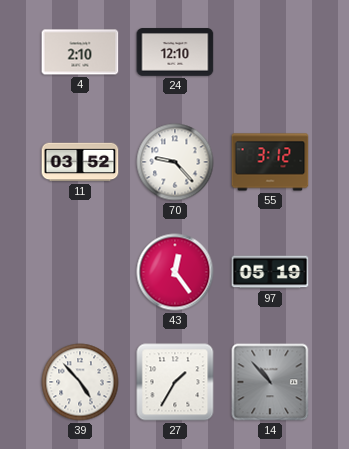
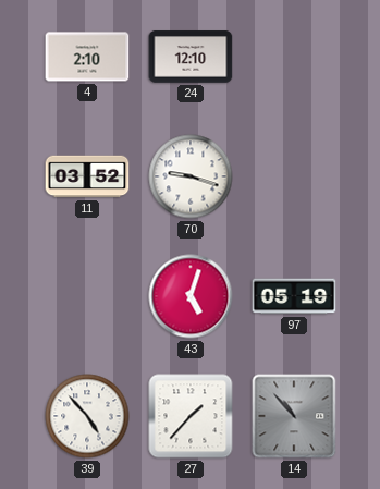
70: 9:23 -> 9:18 (191, 176)
55: 3:12 -> none (270, 162)
43: 12:24 -> 5:03 (191, 296)
27: 1:35 -> 1:37 (191, 416)
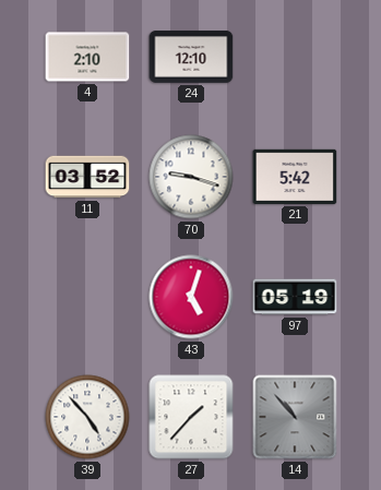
21: none -> 5:42 (295, 177)
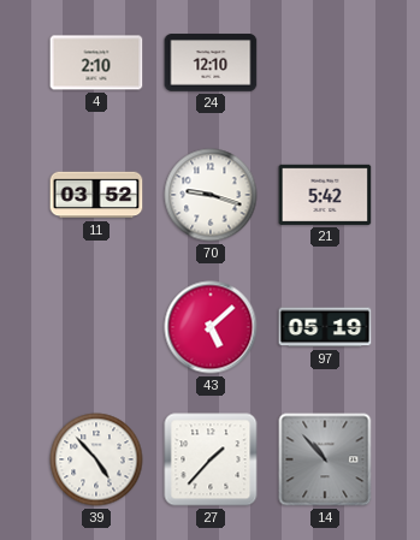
43: 5:03 -> 5:08 (211, 327)
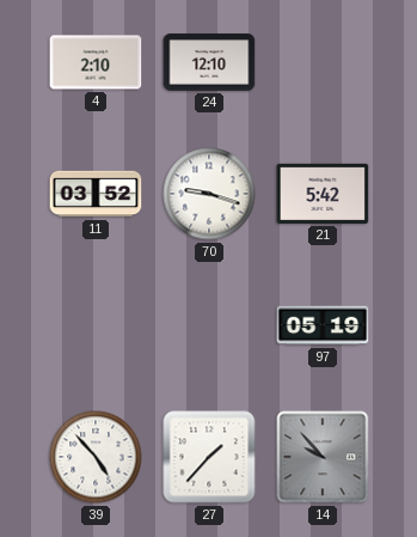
43: 5:08 -> none (211, 327)
14: 10:53 -> 9:53 (323, 457)
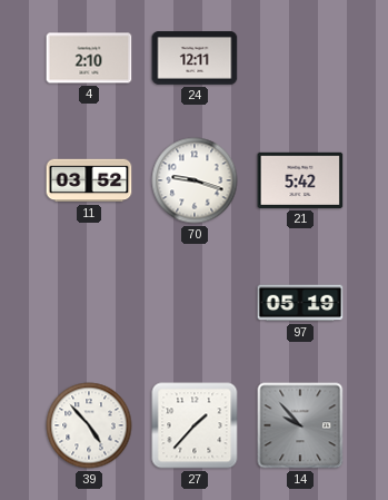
24: 12:10 -> 12:11 (195, 58)
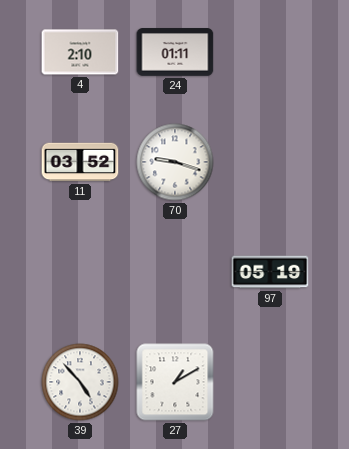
24: 12:11 -> 01:11 (175, 52)
21: 5:42 -> none (300, 180)
27: 1:37 -> 1:10 (175, 382)
14: 9:53 -> none (300, 425)
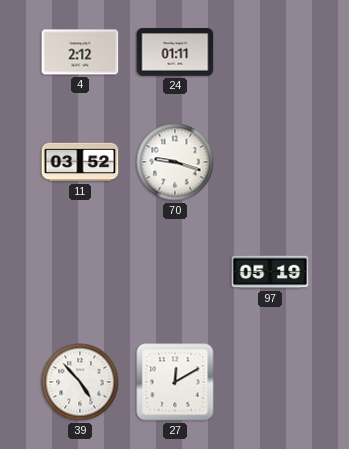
4: 2:10 -> 2:12 (80, 52)
27: 1:10 -> 12:10 (175, 382)
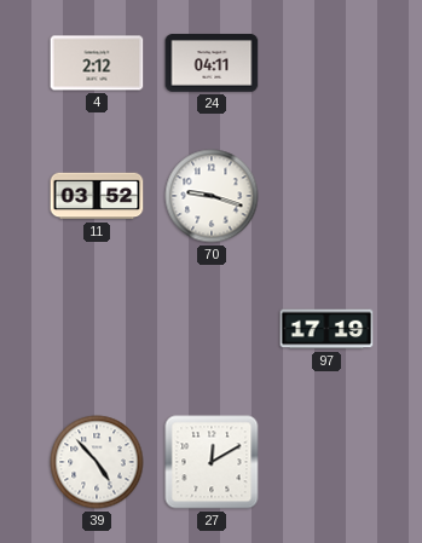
24: 01:11 -> 04:11 (212, 63)
97: 05:19 -> 17:19 (326, 329)
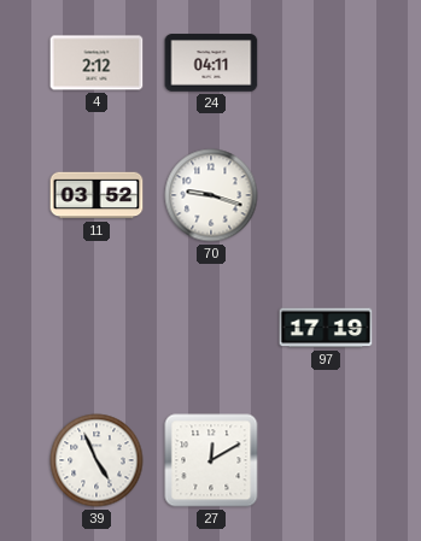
39: 4:53 -> 4:56 (97, 460)
